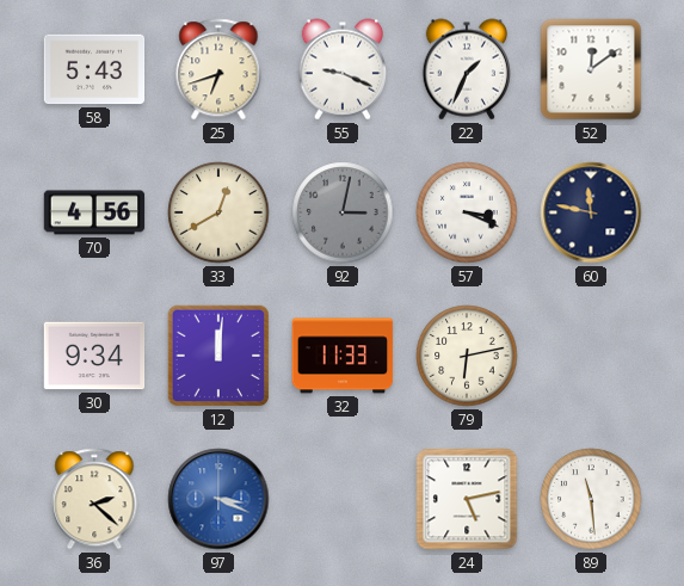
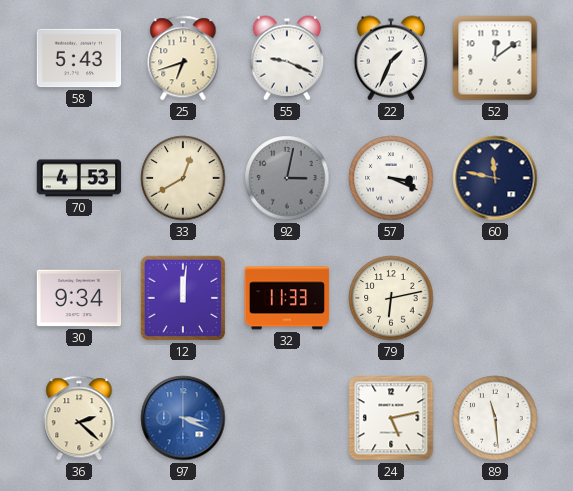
70: 4:56 -> 4:53 (79, 178)
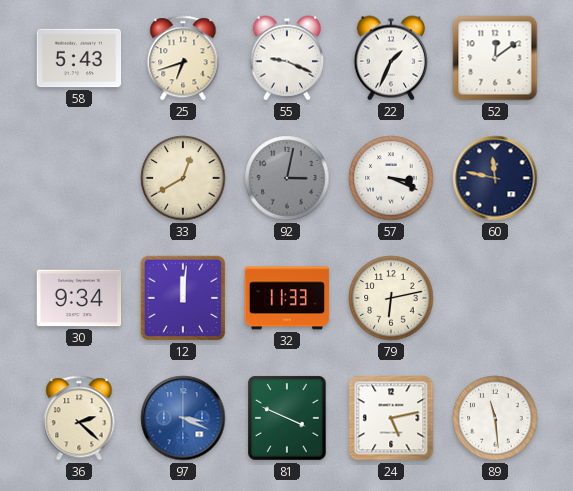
70: 4:53 -> none (79, 178)
81: none -> 3:49 (288, 418)
